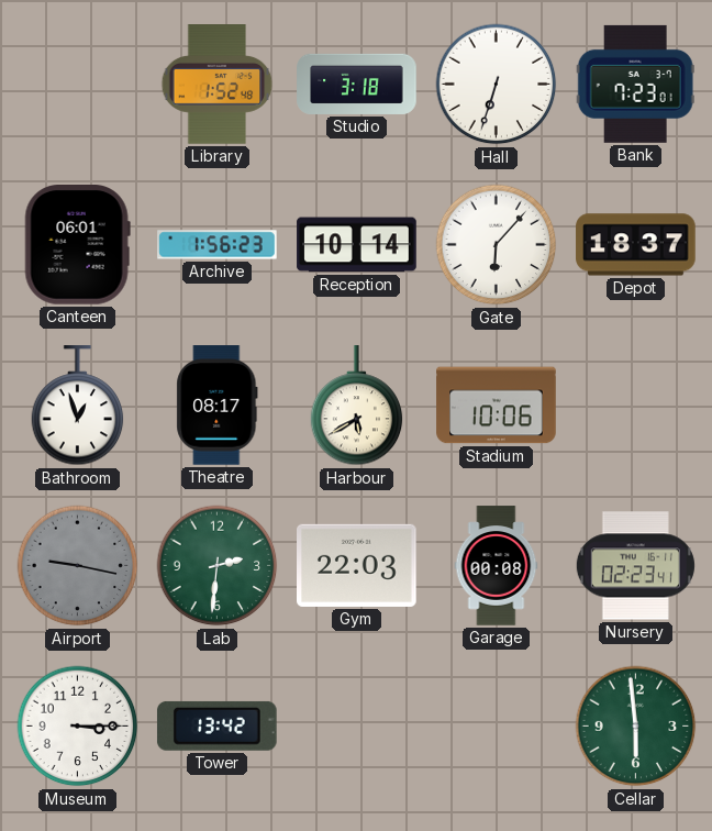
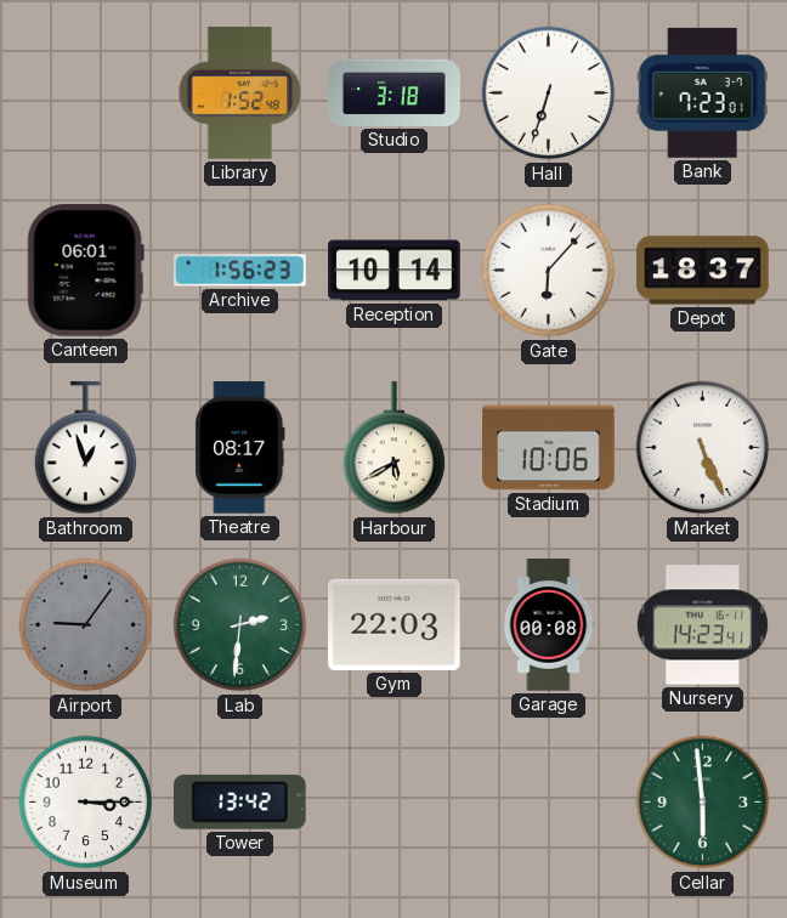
Market: none -> 5:26 (703, 448)
Airport: 9:17 -> 9:06 (86, 625)
Nursery: 02:23 -> 14:23 (702, 625)
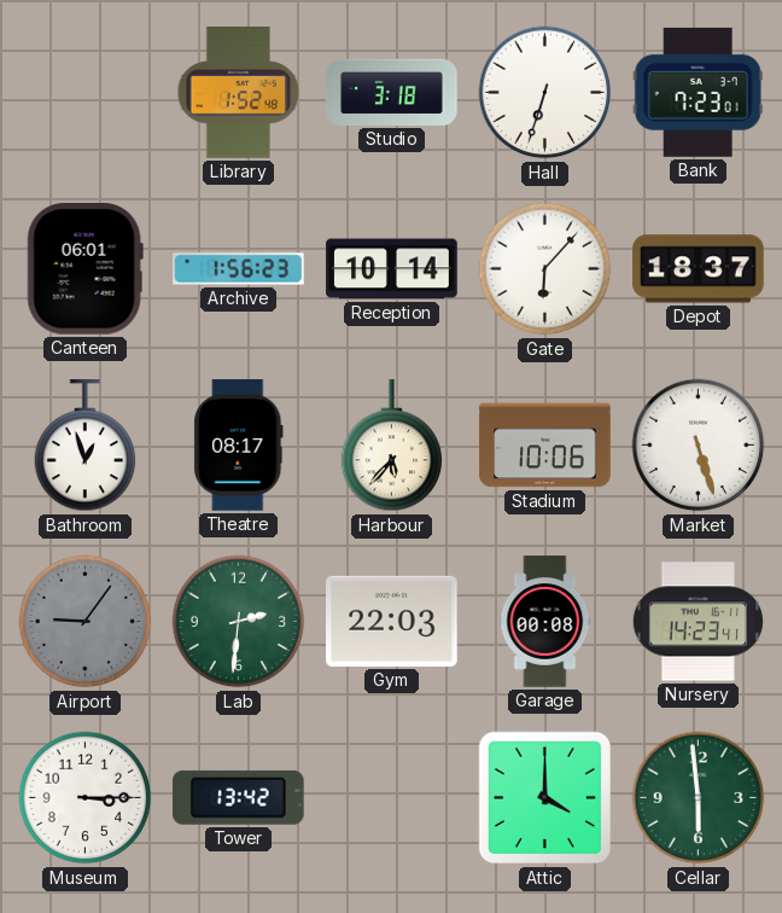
Harbour: 5:40 -> 5:37 (392, 446)
Market: 5:26 -> 5:27 (699, 446)
Attic: none -> 4:00 (545, 798)
